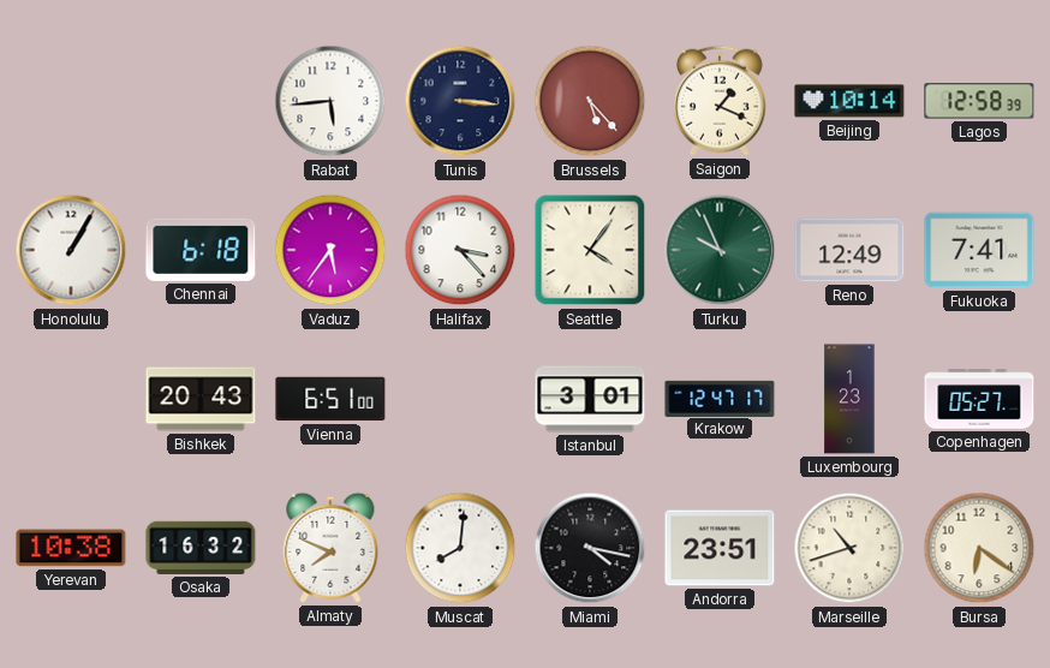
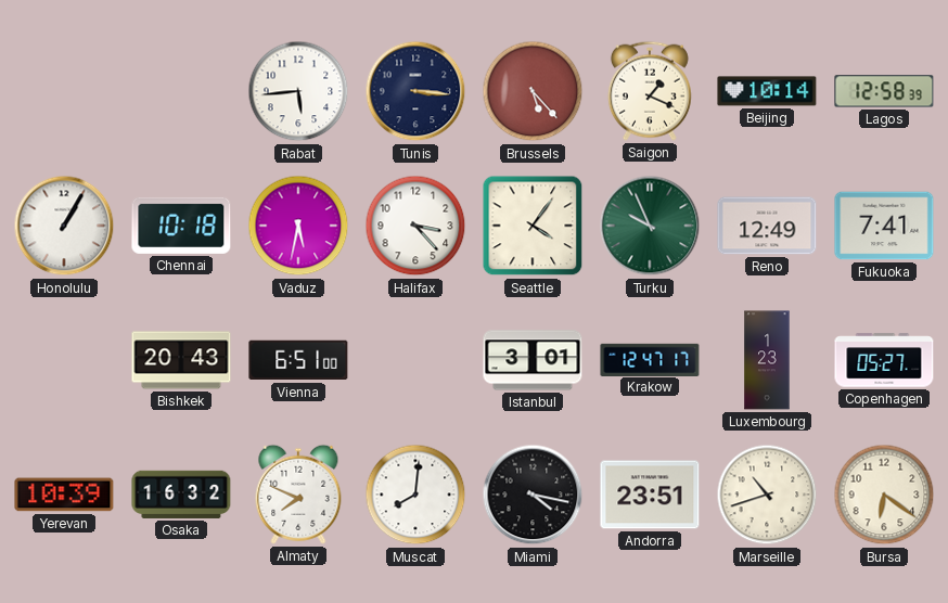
Chennai: 6:18 -> 10:18 (181, 226)
Vaduz: 5:36 -> 5:32 (298, 226)
Yerevan: 10:38 -> 10:39 (64, 495)
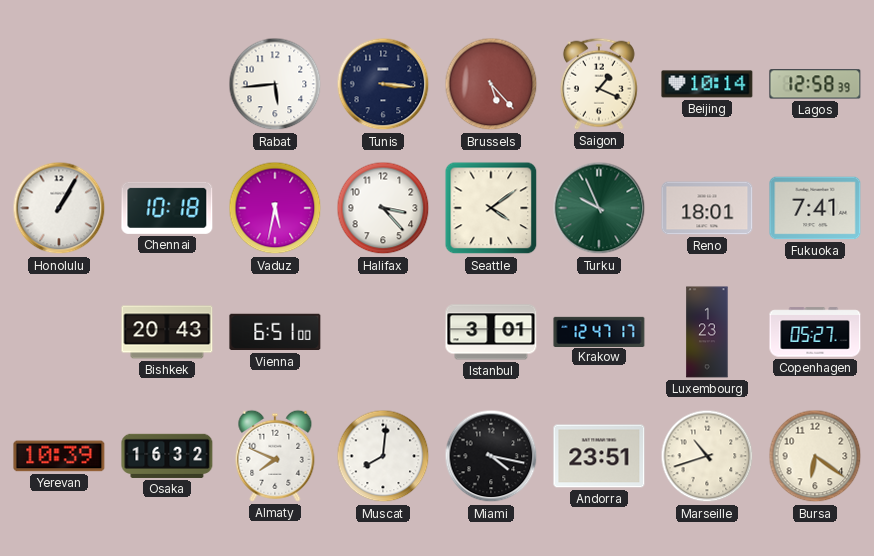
Seattle: 4:06 -> 4:09 (491, 208)
Reno: 12:49 -> 18:01 (707, 208)
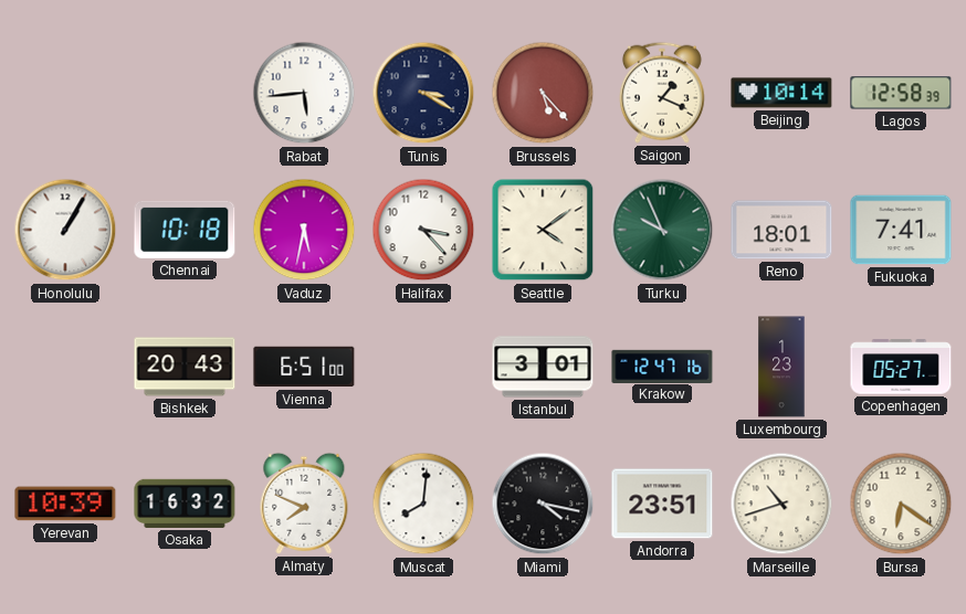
Tunis: 3:16 -> 3:20 (423, 93)
Krakow: 12:47:17 -> 12:47:16 (662, 366)
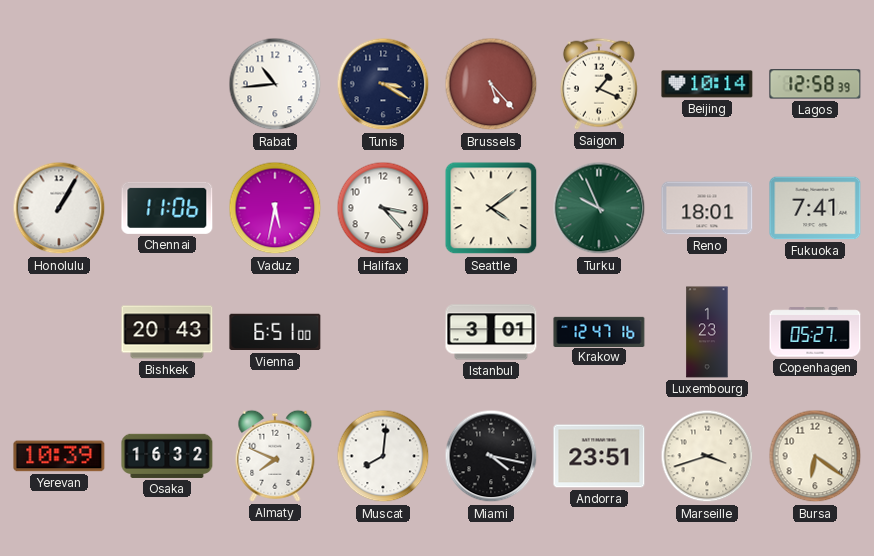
Rabat: 5:44 -> 10:44 (275, 84)
Chennai: 10:18 -> 11:06 (167, 208)
Marseille: 10:42 -> 3:42 (707, 456)
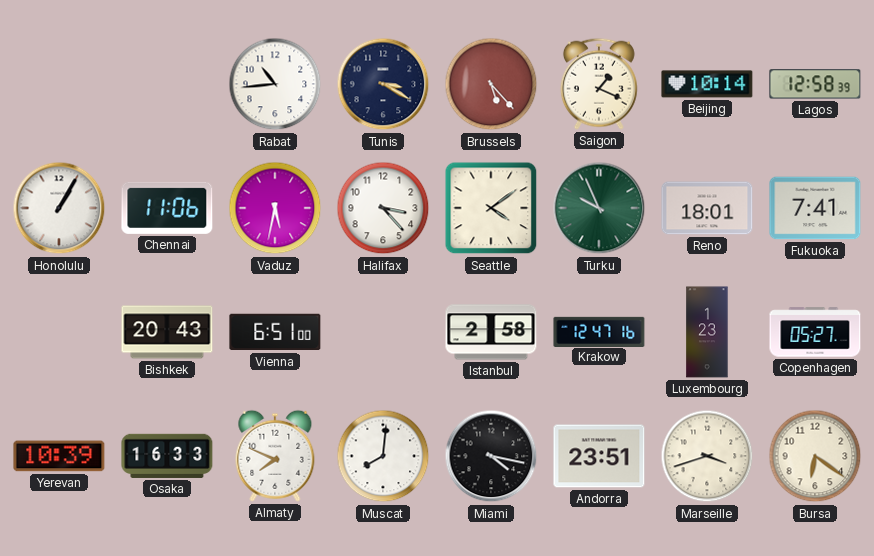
Istanbul: 3:01 -> 2:58 (491, 332)
Osaka: 16:32 -> 16:33 (167, 456)
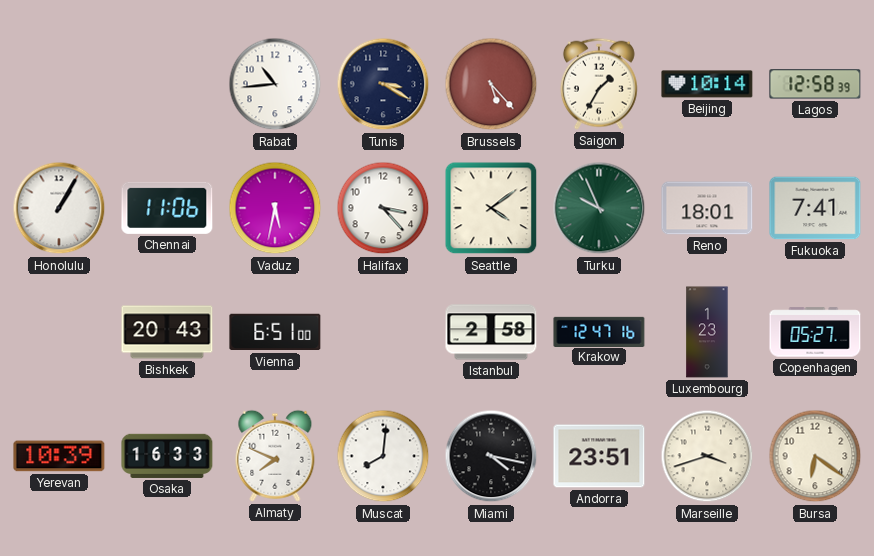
Saigon: 1:19 -> 1:35 (599, 84)
